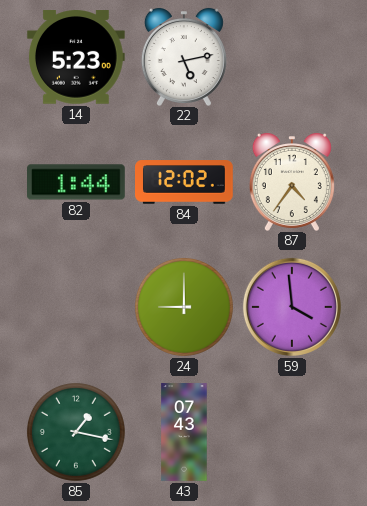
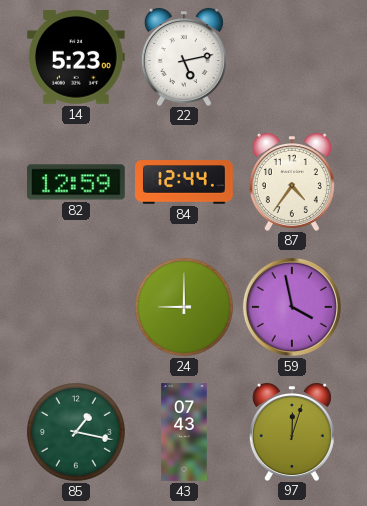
82: 1:44 -> 12:59 (77, 182)
84: 12:02 -> 12:44 (185, 182)
59: 3:59 -> 3:58 (292, 307)
97: none -> 12:03 (292, 431)
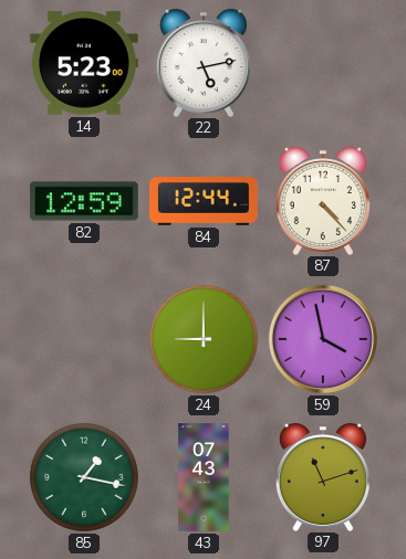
87: 4:36 -> 4:23 (323, 200)
97: 12:03 -> 11:12 (323, 476)
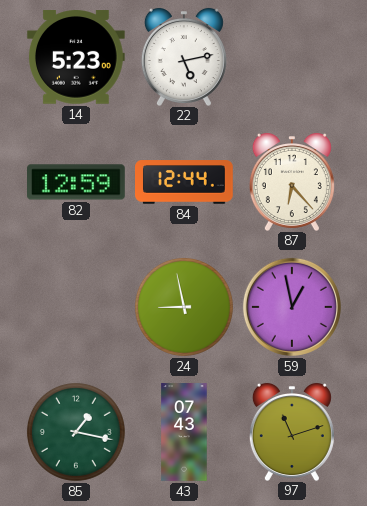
87: 4:23 -> 6:23 (292, 181)
24: 9:00 -> 8:58 (184, 307)
59: 3:58 -> 12:58 (292, 307)
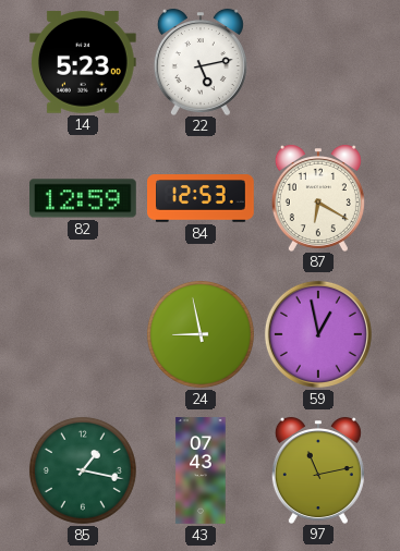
84: 12:44 -> 12:53 (202, 198)
87: 6:23 -> 6:20 (318, 197)
97: 11:12 -> 11:13 (318, 469)
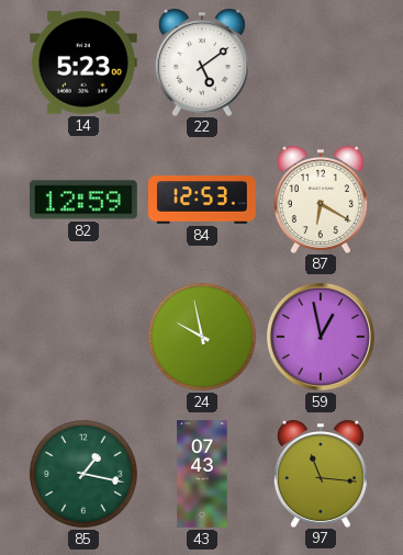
22: 5:13 -> 5:09 (202, 61)
24: 8:58 -> 9:58 (202, 337)
97: 11:13 -> 11:16 (321, 473)
